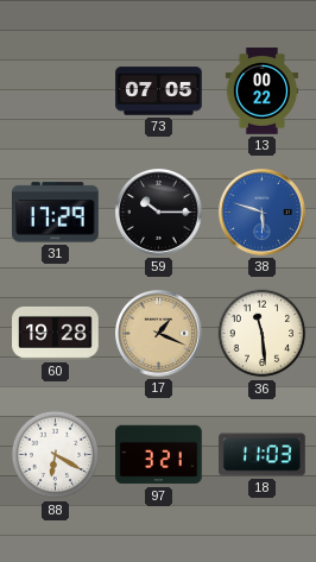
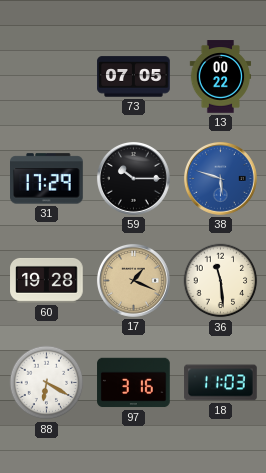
97: 3:21 -> 3:16 (134, 383)
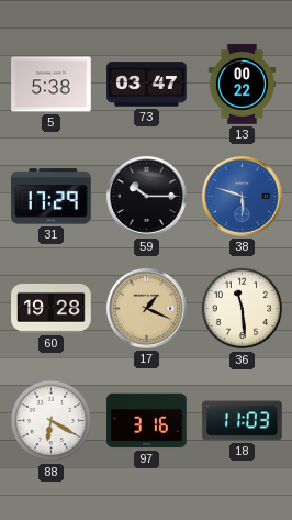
5: none -> 5:38 (52, 85)
73: 07:05 -> 03:47 (147, 85)
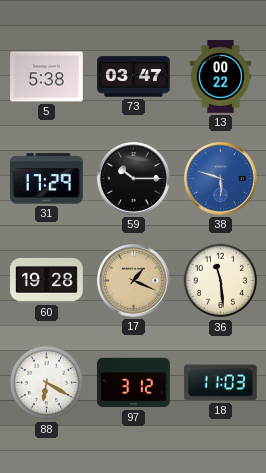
97: 3:16 -> 3:12 (134, 383)
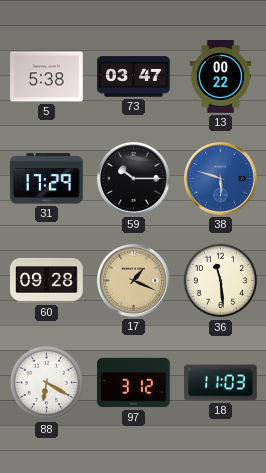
60: 19:28 -> 09:28 (47, 280)
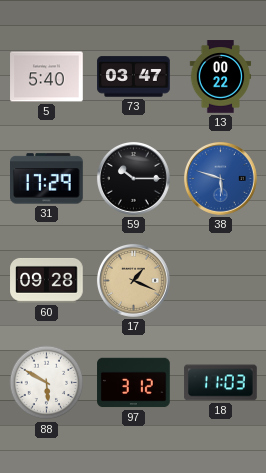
5: 5:38 -> 5:40 (47, 77)
36: 11:29 -> none (221, 281)
88: 6:20 -> 5:50 (47, 383)
